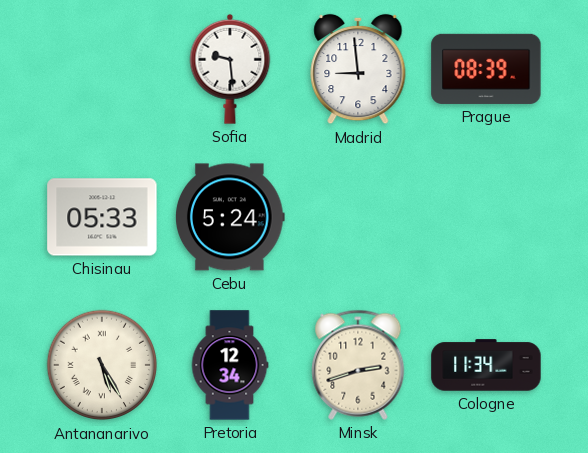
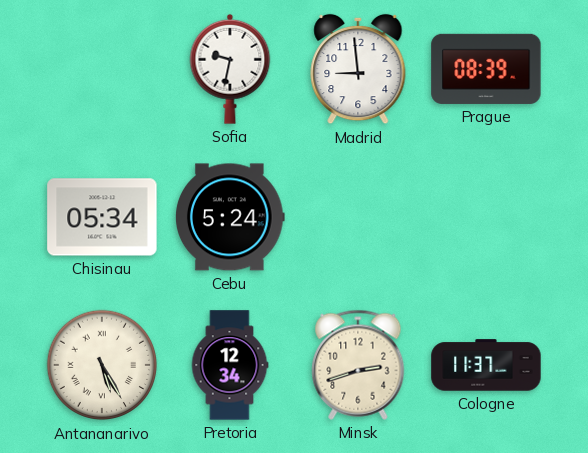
Sofia: 9:29 -> 9:32 (230, 69)
Chisinau: 05:33 -> 05:34 (102, 217)
Cologne: 11:34 -> 11:37 (486, 365)
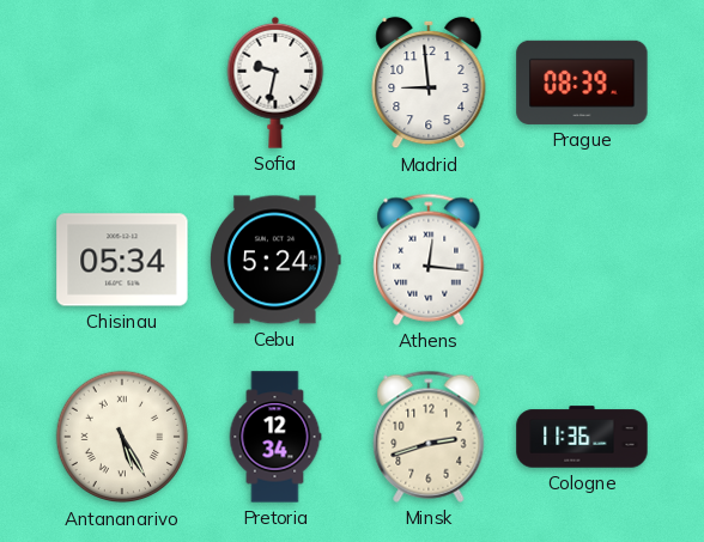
Athens: none -> 12:16 (429, 260)
Cologne: 11:37 -> 11:36 (582, 437)
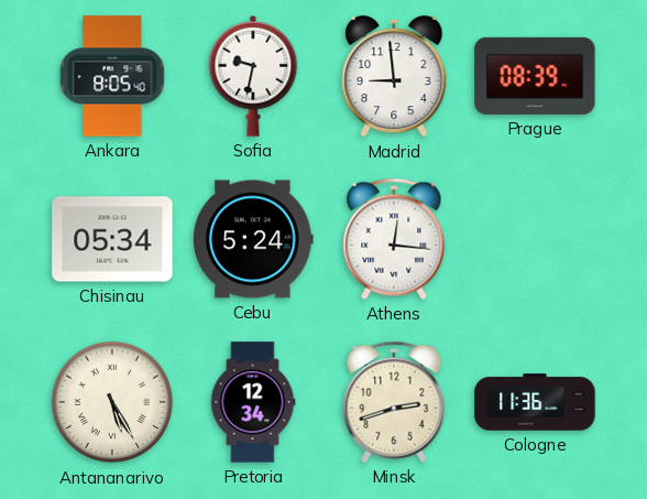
Ankara: none -> 8:05 (112, 76)
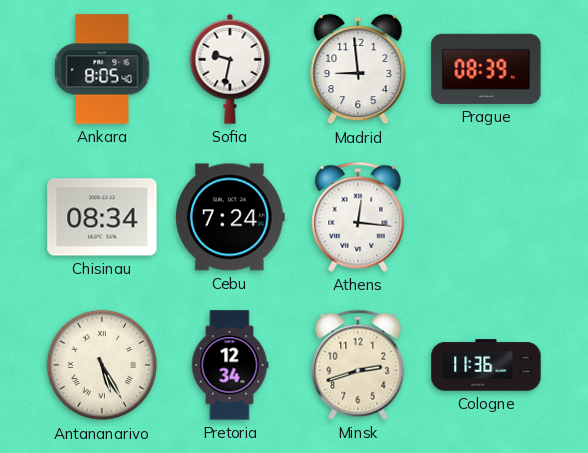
Chisinau: 05:34 -> 08:34 (102, 217)
Cebu: 5:24 -> 7:24 (231, 217)
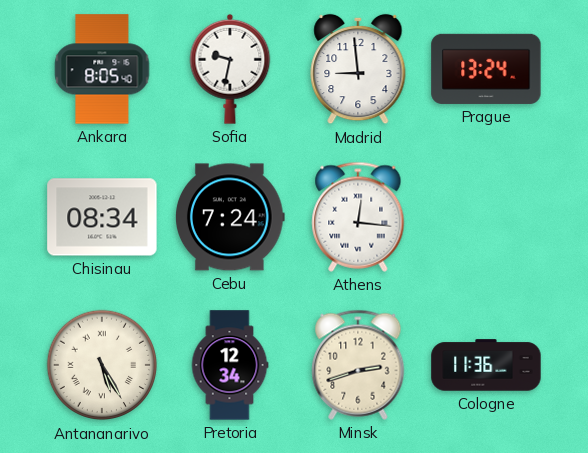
Prague: 08:39 -> 13:24 (486, 69)
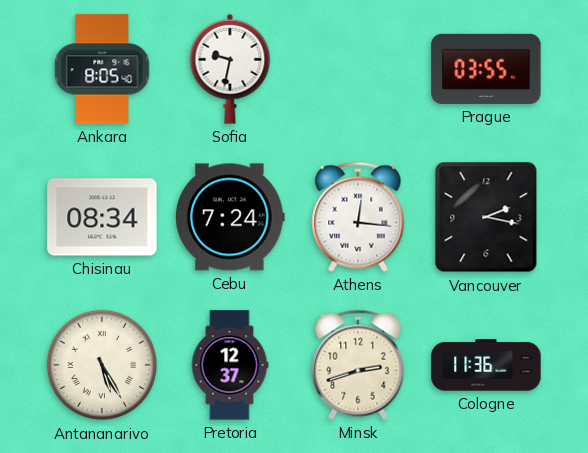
Madrid: 8:59 -> none (358, 69)
Prague: 13:24 -> 03:55 (486, 69)
Vancouver: none -> 2:17 (486, 217)
Pretoria: 12:34 -> 12:37 (230, 365)
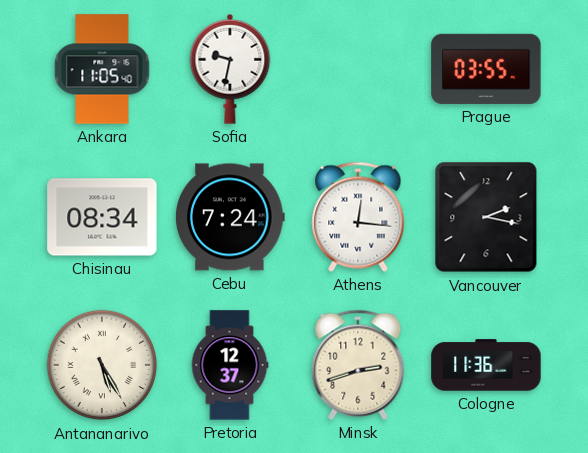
Ankara: 8:05 -> 11:05 (102, 69)
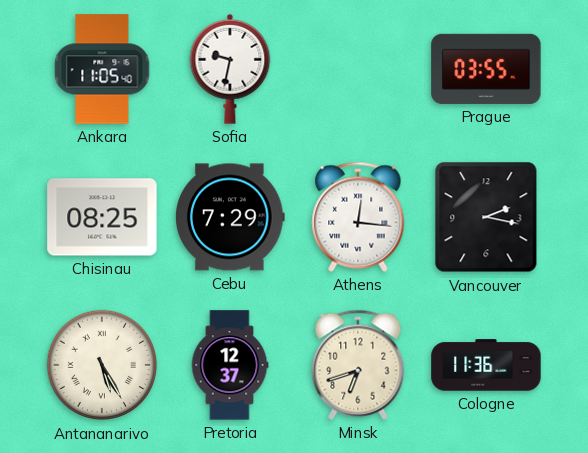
Chisinau: 08:34 -> 08:25 (102, 217)
Cebu: 7:24 -> 7:29 (231, 217)
Minsk: 2:42 -> 6:42 (358, 365)
